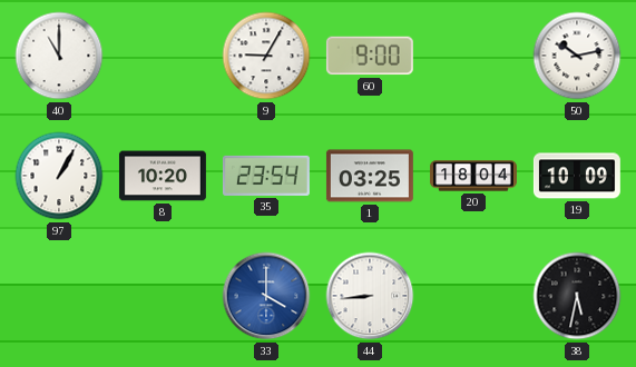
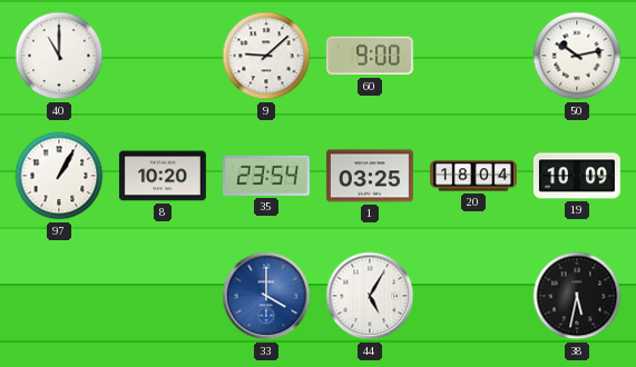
9: 9:05 -> 9:08 (266, 56)
44: 8:44 -> 5:05 (370, 296)
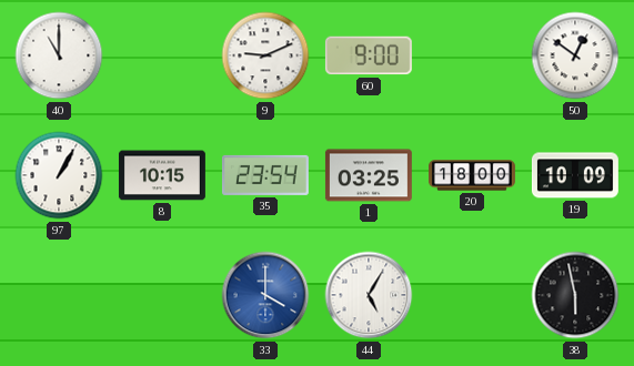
9: 9:08 -> 9:11 (265, 55)
50: 10:13 -> 12:51 (575, 55)
8: 10:20 -> 10:15 (162, 175)
20: 18:04 -> 18:00 (473, 175)
38: 5:32 -> 5:58 (575, 295)
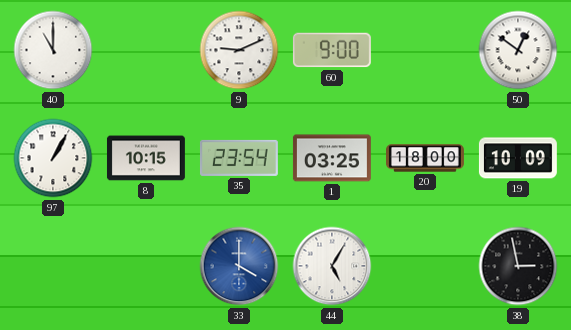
38: 5:58 -> 2:58 (518, 266)
